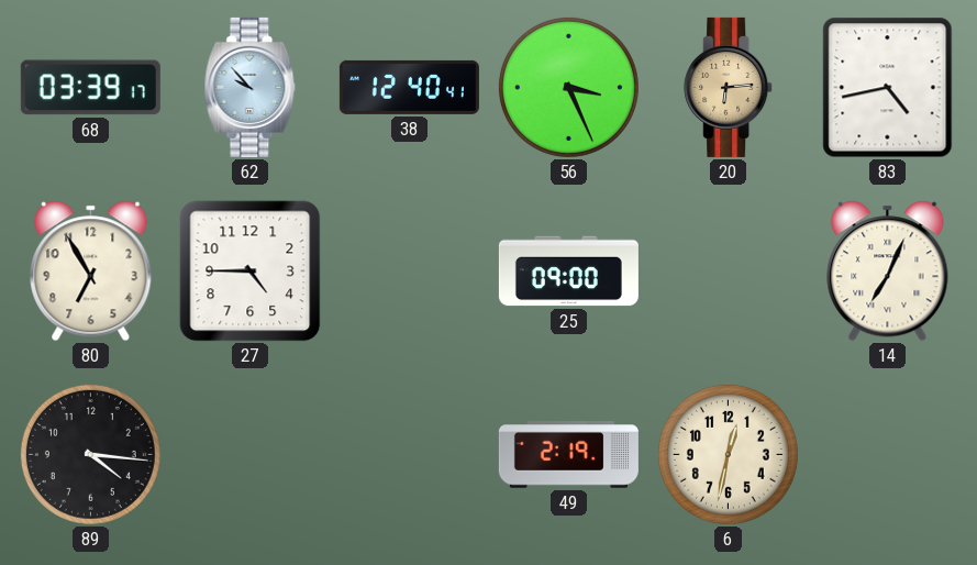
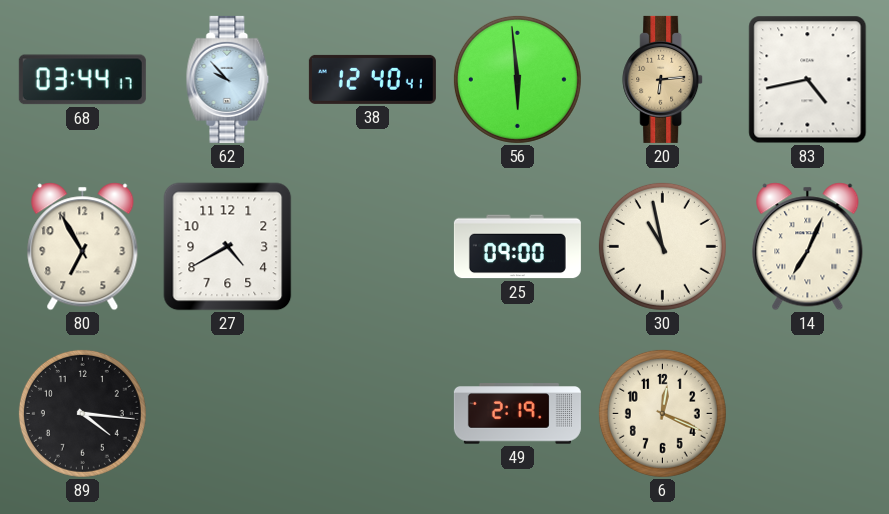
68: 03:39 -> 03:44 (82, 80)
56: 3:26 -> 5:59 (517, 79)
27: 4:45 -> 4:40 (228, 247)
30: none -> 10:58 (662, 246)
6: 12:32 -> 12:19 (662, 413)
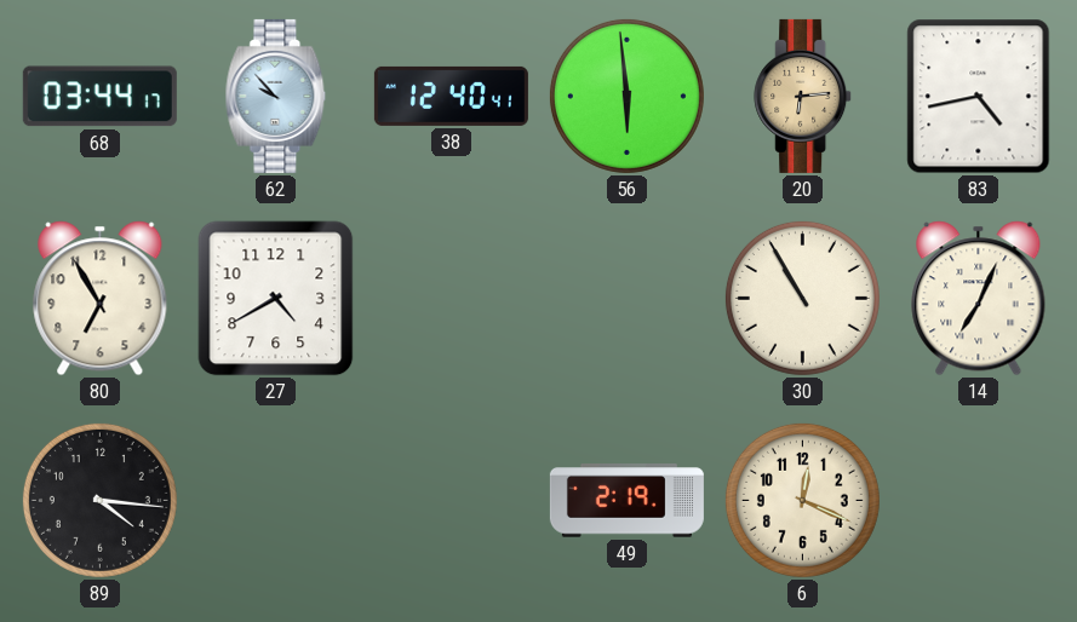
25: 09:00 -> none (517, 247)
30: 10:58 -> 10:55 (802, 298)
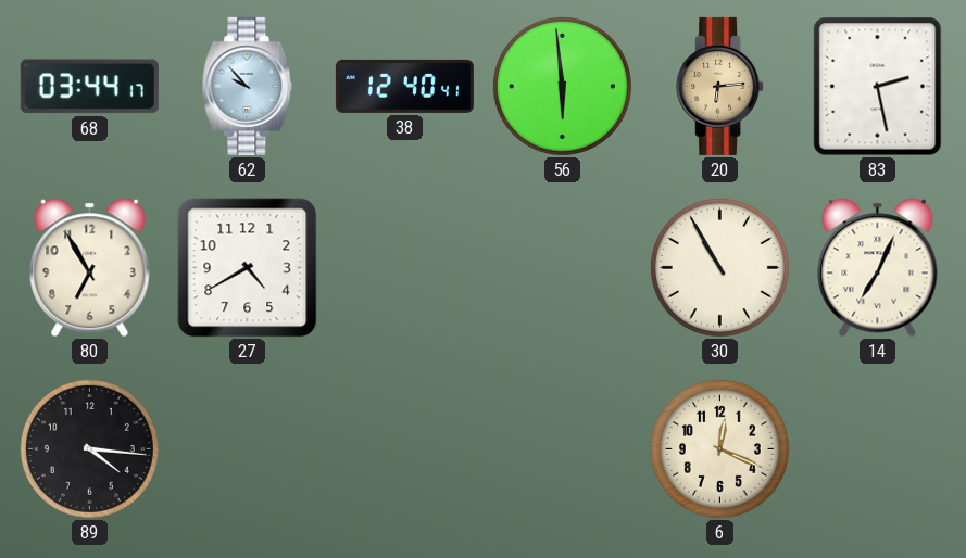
83: 4:43 -> 2:28 (878, 87)
49: 2:19 -> none (626, 501)
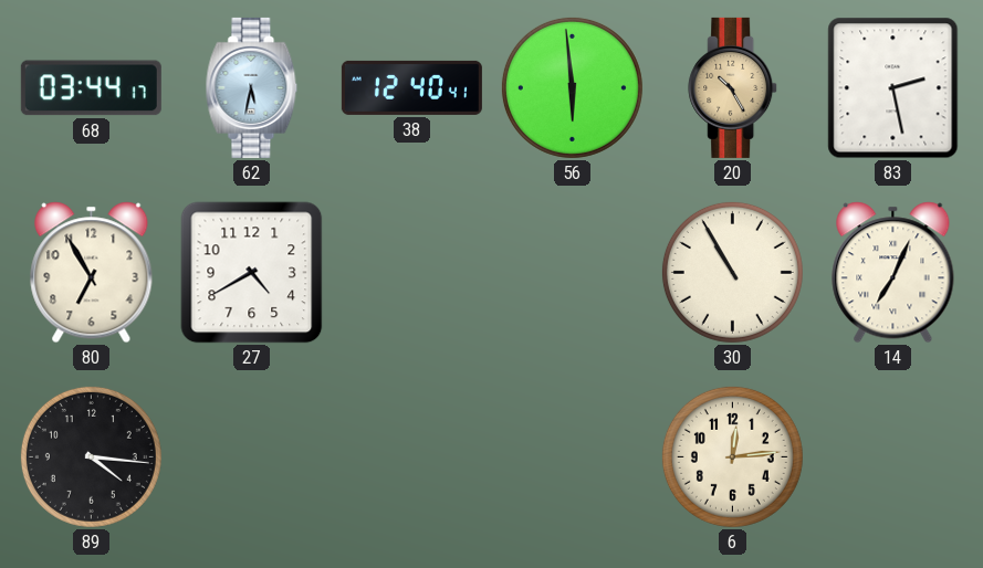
62: 9:53 -> 5:32 (252, 87)
20: 6:14 -> 10:25 (733, 87)
6: 12:19 -> 12:14 (732, 456)
